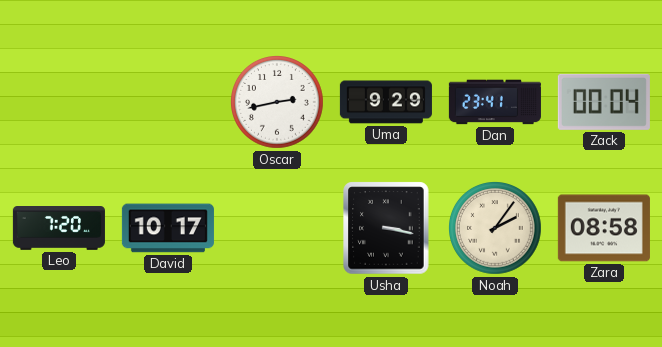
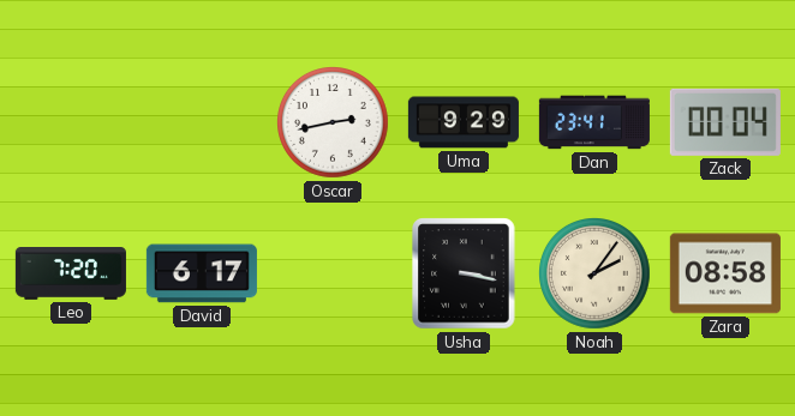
David: 10:17 -> 6:17 (202, 273)
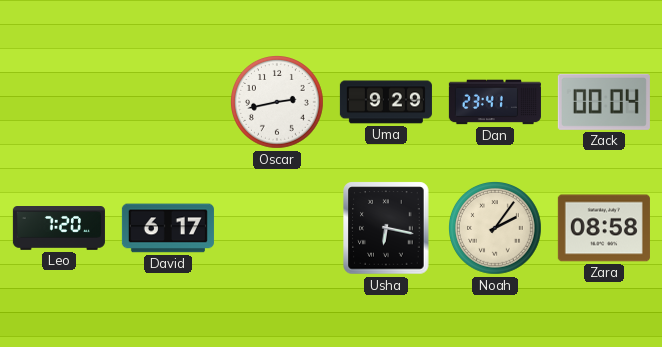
Usha: 3:17 -> 6:17 (386, 228)
